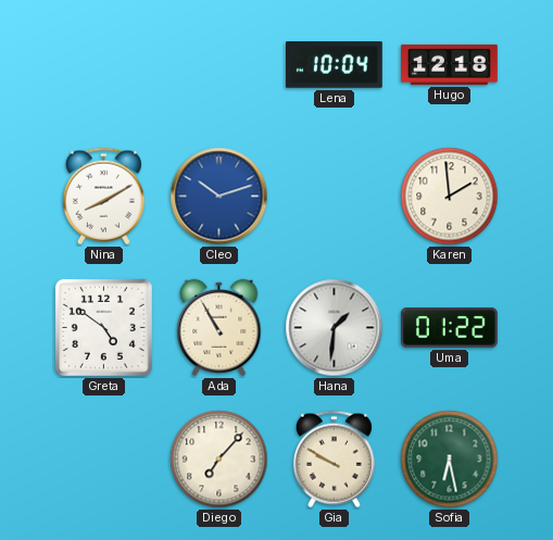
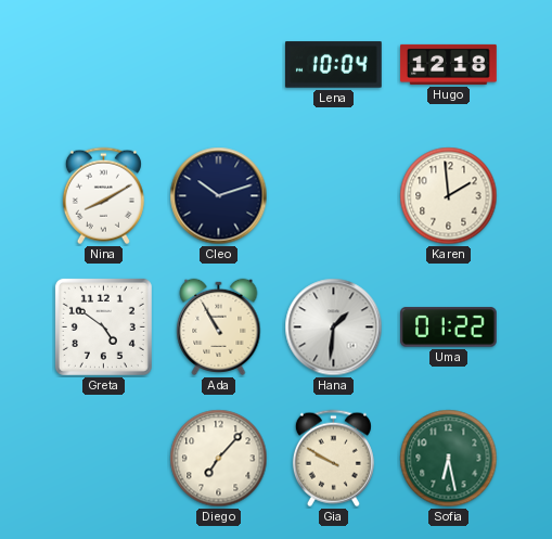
Cleo dial: blue -> navy (219, 196)
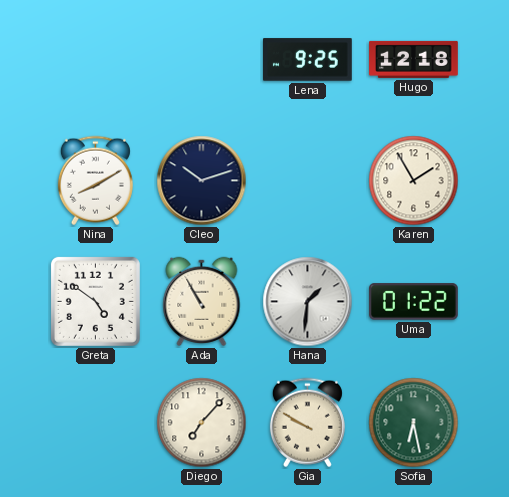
Lena: 10:04 -> 9:25 (308, 60)
Karen: 1:59 -> 1:55 (414, 181)
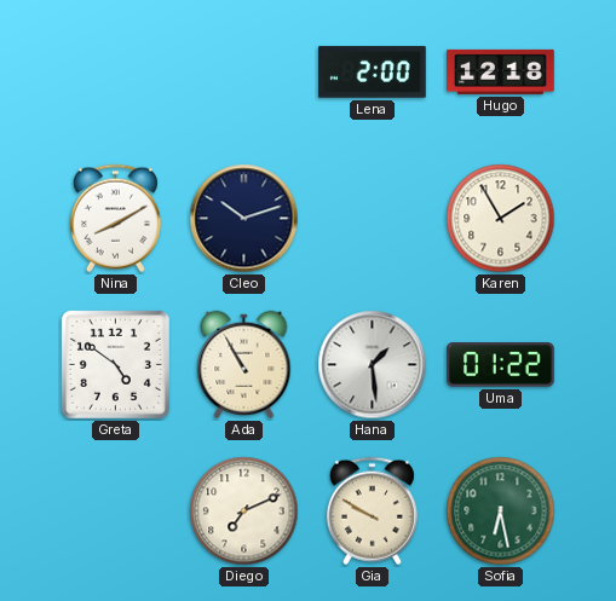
Lena: 9:25 -> 2:00 (373, 73)
Hana: 1:31 -> 1:29 (373, 365)
Diego: 7:07 -> 7:11 (244, 512)
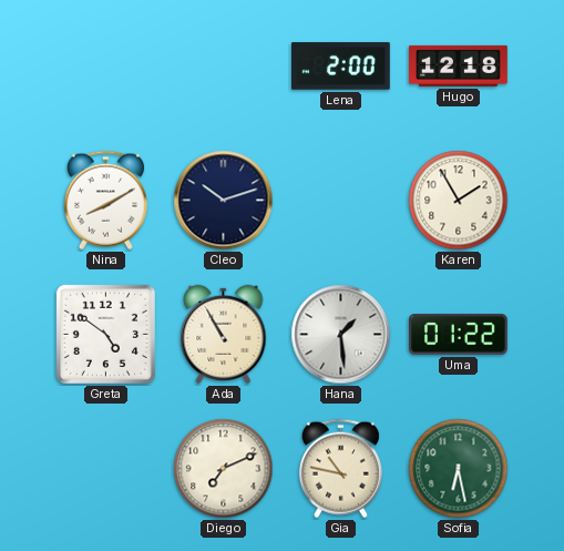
Gia: 9:50 -> 10:47 (340, 469)
